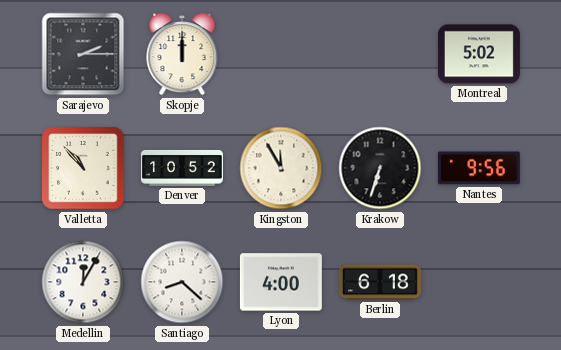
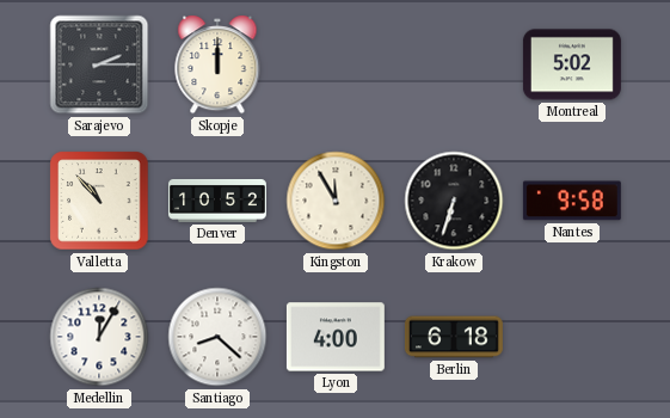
Nantes: 9:56 -> 9:58 (572, 201)
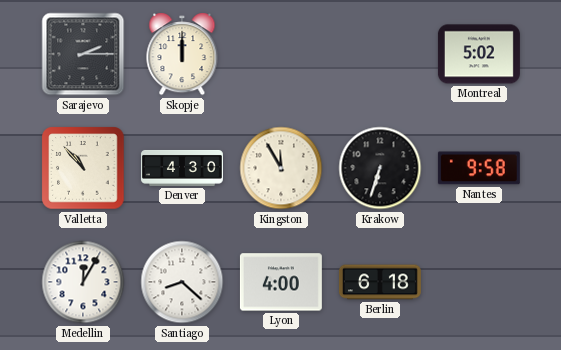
Denver: 10:52 -> 4:30 (182, 168)
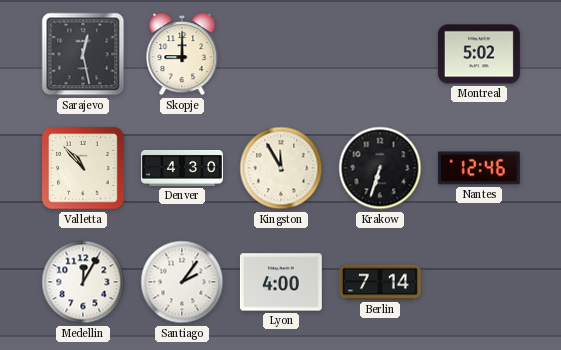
Sarajevo: 2:15 -> 12:28 (83, 54)
Skopje: 12:00 -> 9:00 (182, 54)
Nantes: 9:58 -> 12:46 (479, 168)
Santiago: 8:22 -> 2:06 (182, 282)
Berlin: 6:18 -> 7:14 (380, 282)
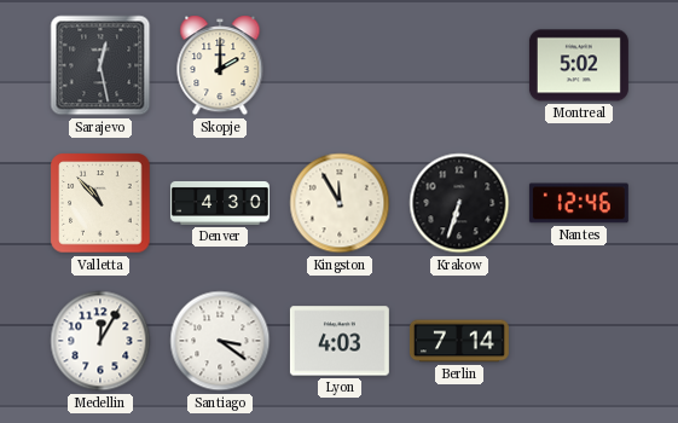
Skopje: 9:00 -> 2:00 (220, 65)
Santiago: 2:06 -> 3:21 (220, 341)
Lyon: 4:00 -> 4:03 (340, 341)
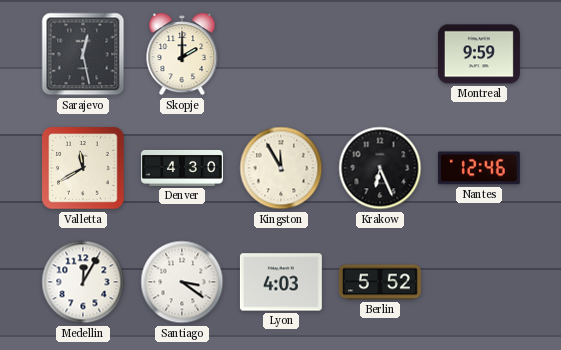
Montreal: 5:02 -> 9:59 (479, 54)
Valletta: 10:53 -> 11:40 (83, 168)
Krakow: 6:33 -> 6:26 (380, 168)
Berlin: 7:14 -> 5:52 (380, 282)
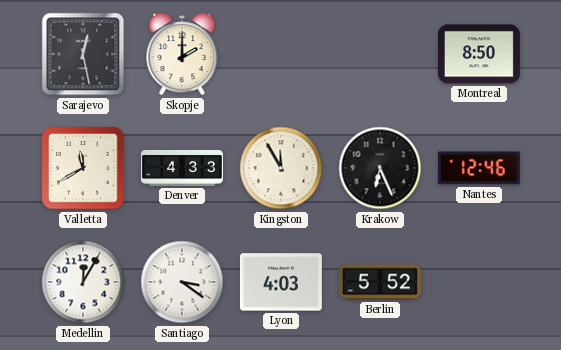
Montreal: 9:59 -> 8:50 (479, 54)
Denver: 4:30 -> 4:33 (182, 168)
